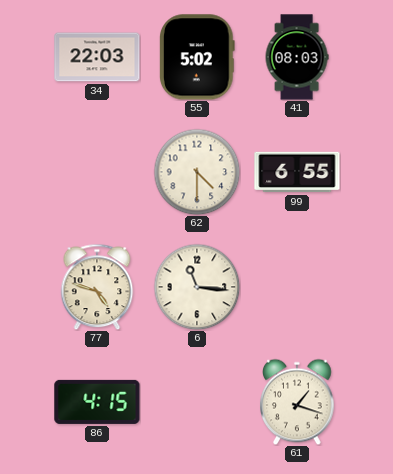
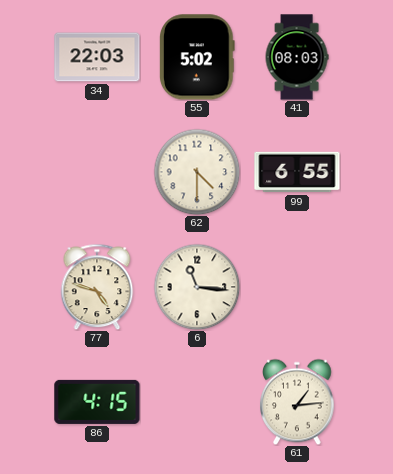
61: 1:18 -> 1:14 (297, 402)
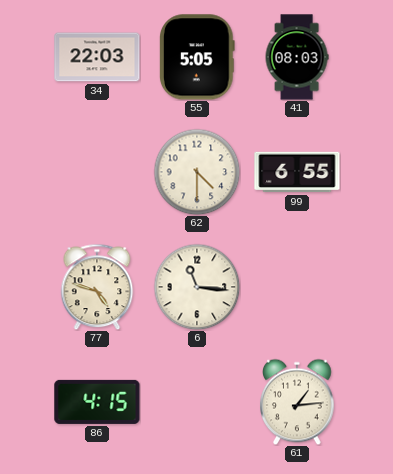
55: 5:02 -> 5:05 (197, 57)
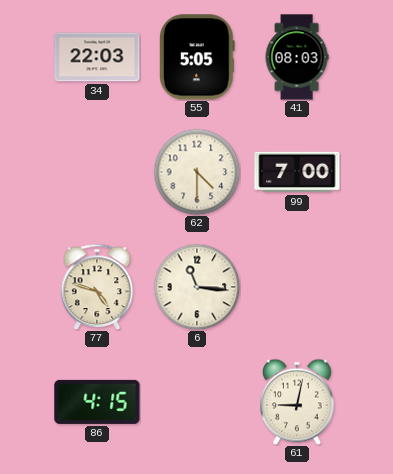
99: 6:55 -> 7:00 (297, 172)
61: 1:14 -> 9:02 (297, 402)
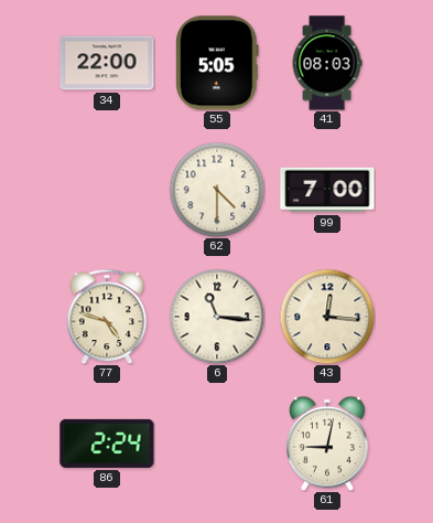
34: 22:03 -> 22:00 (107, 63)
43: none -> 12:16 (327, 317)
86: 4:15 -> 2:24 (107, 444)
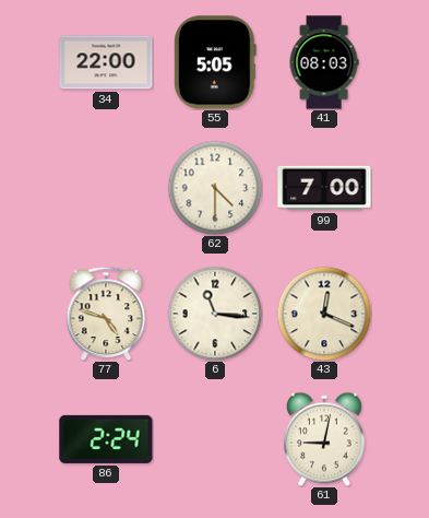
43: 12:16 -> 12:19 (324, 314)
